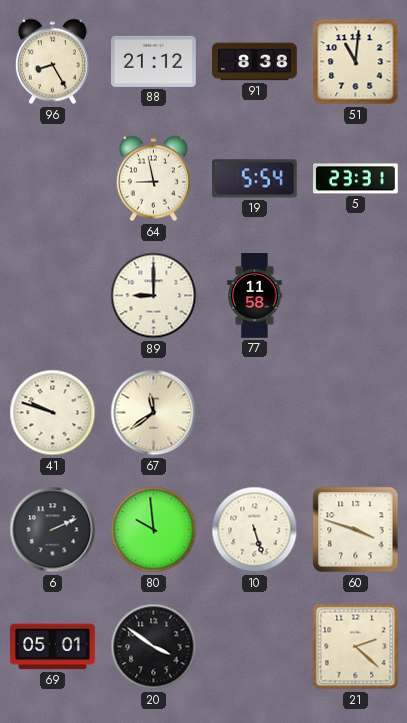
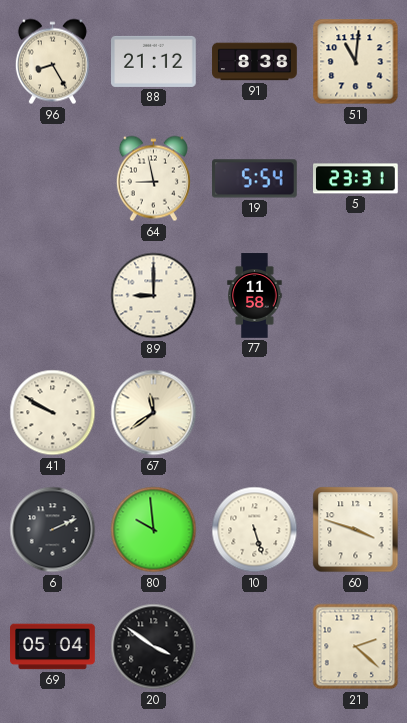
41: 9:48 -> 9:50 (53, 413)
69: 05:01 -> 05:04 (53, 647)
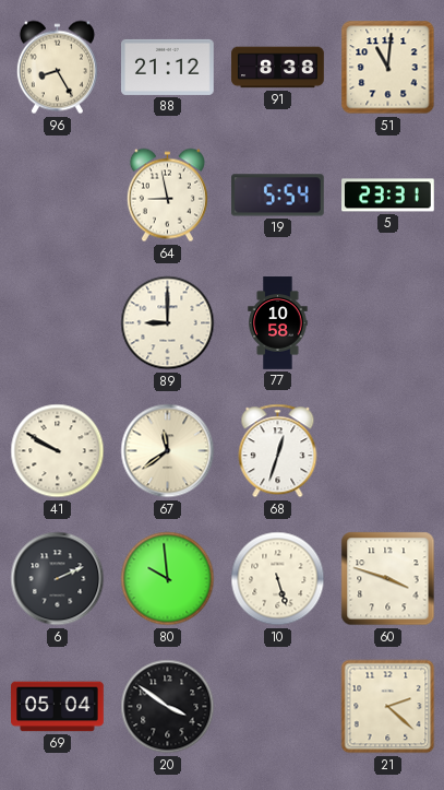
77: 11:58 -> 10:58 (278, 323)
68: none -> 12:33 (278, 451)
